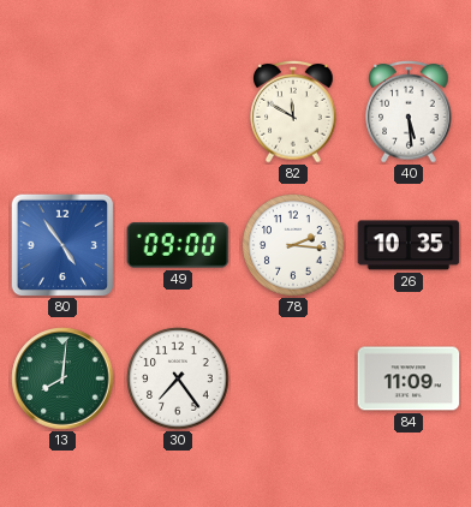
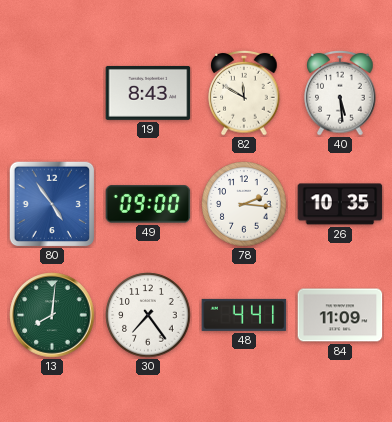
19: none -> 8:43 (148, 93)
48: none -> 4:41 (244, 315)
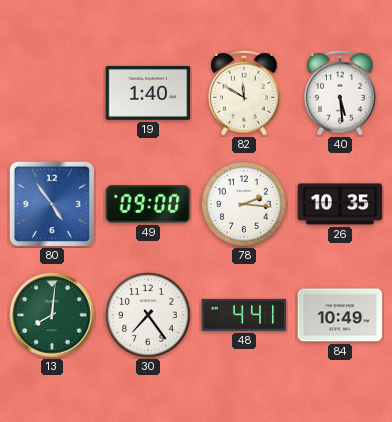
19: 8:43 -> 1:40 (148, 93)
84: 11:09 -> 10:49 (340, 315)
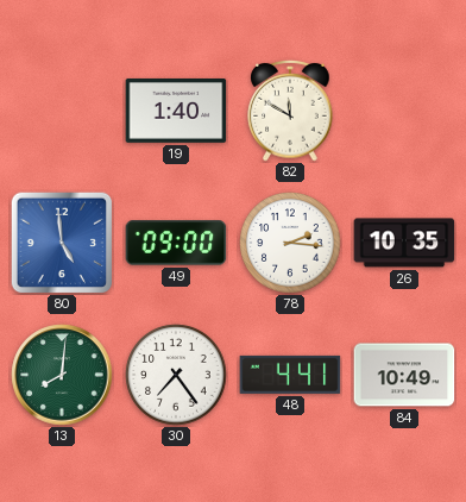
40: 5:29 -> none (340, 93)
80: 4:54 -> 4:59 (62, 243)
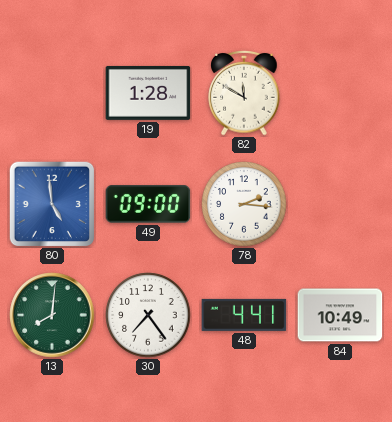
19: 1:40 -> 1:28 (148, 93)
26: 10:35 -> none (404, 243)
